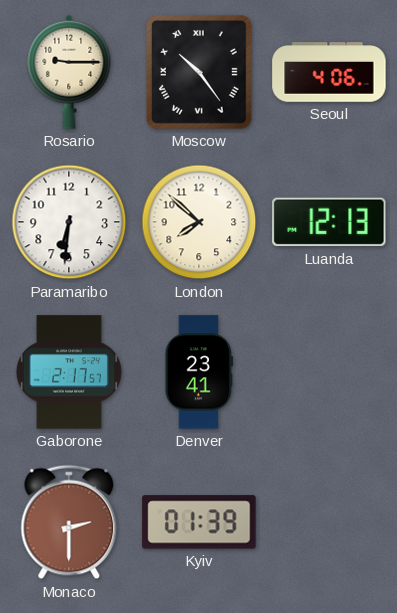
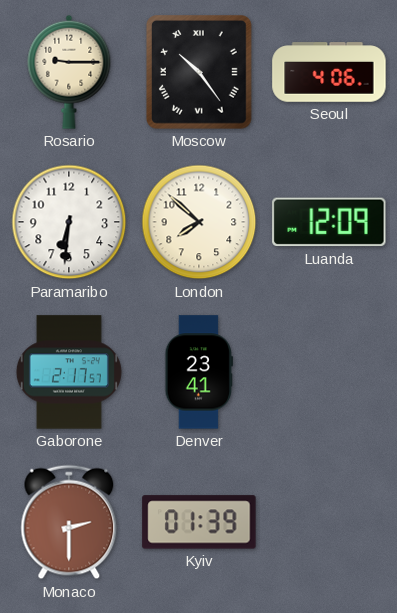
Luanda: 12:13 -> 12:09 (329, 222)
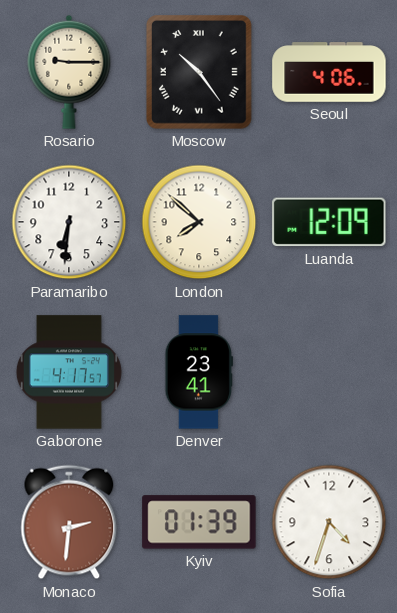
Gaborone: 2:17 -> 4:17 (69, 372)
Monaco: 2:30 -> 2:31 (69, 522)
Sofia: none -> 4:33 (329, 522)
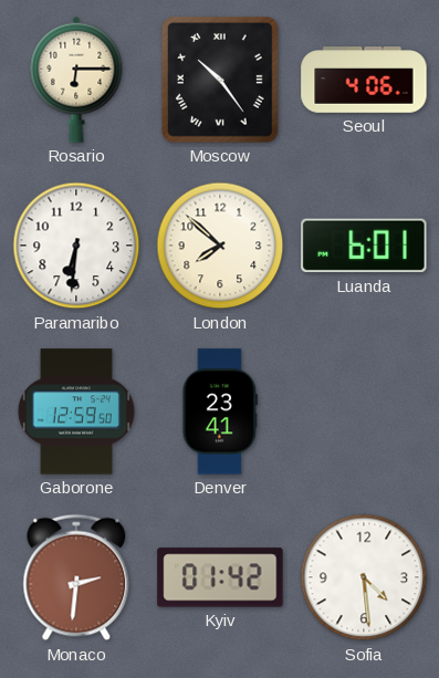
Rosario: 9:15 -> 6:15 (76, 80)
Luanda: 12:09 -> 6:01 (364, 246)
Gaborone: 4:17 -> 12:59 (76, 411)
Kyiv: 01:39 -> 01:42 (220, 577)
Sofia: 4:33 -> 4:29 (364, 577)
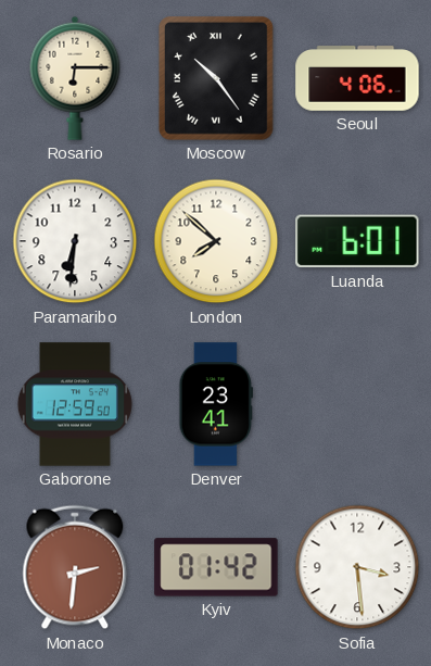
Sofia: 4:29 -> 3:29 (357, 567)
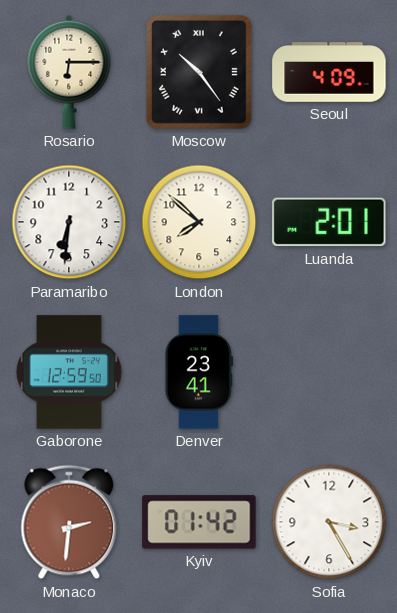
Seoul: 4:06 -> 4:09 (329, 72)
Luanda: 6:01 -> 2:01 (329, 222)
Sofia: 3:29 -> 3:25 (329, 522)
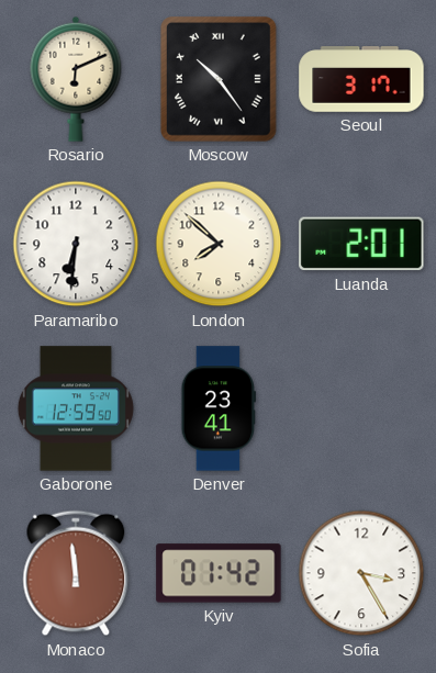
Rosario: 6:15 -> 6:11 (76, 79)
Seoul: 4:09 -> 3:17 (361, 79)
Monaco: 2:31 -> 11:59 (76, 573)
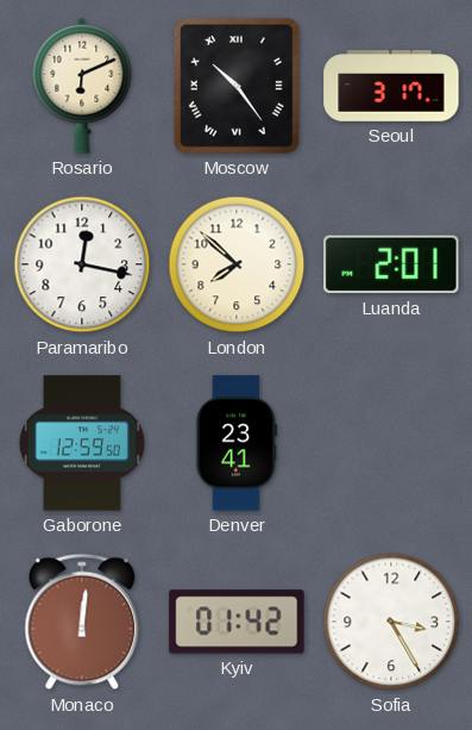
Paramaribo: 6:31 -> 12:17 (82, 264)
Monaco: 11:59 -> 12:01 (82, 622)
